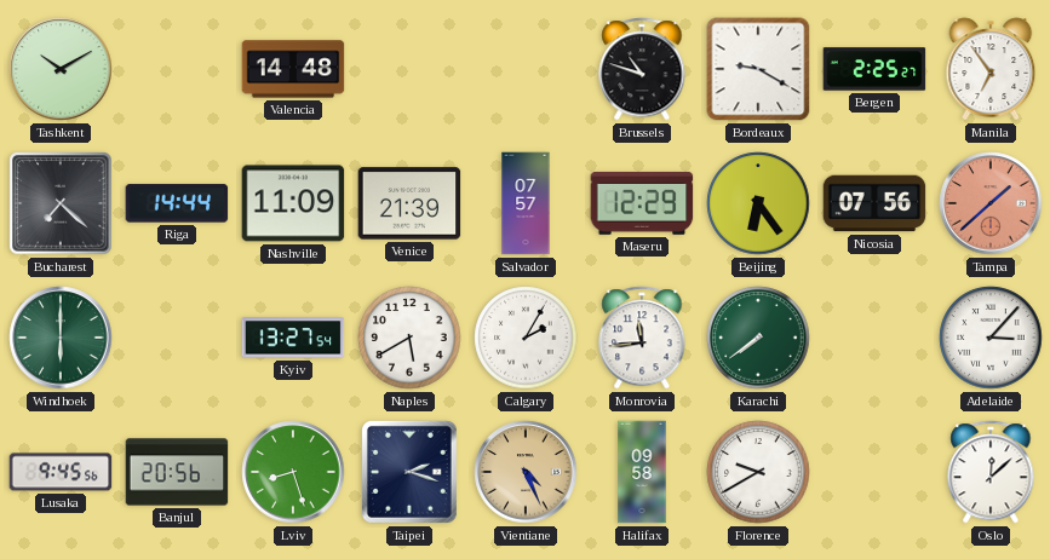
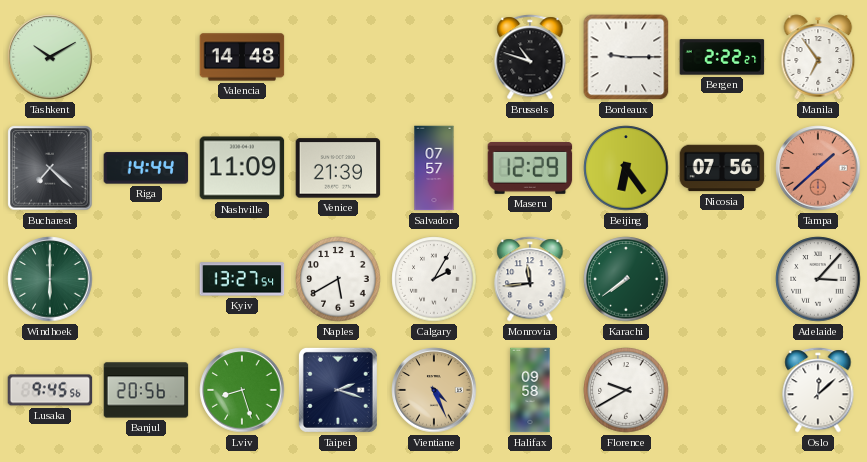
Bordeaux: 9:20 -> 9:15 (626, 57)
Bergen: 2:25 -> 2:22 (722, 57)
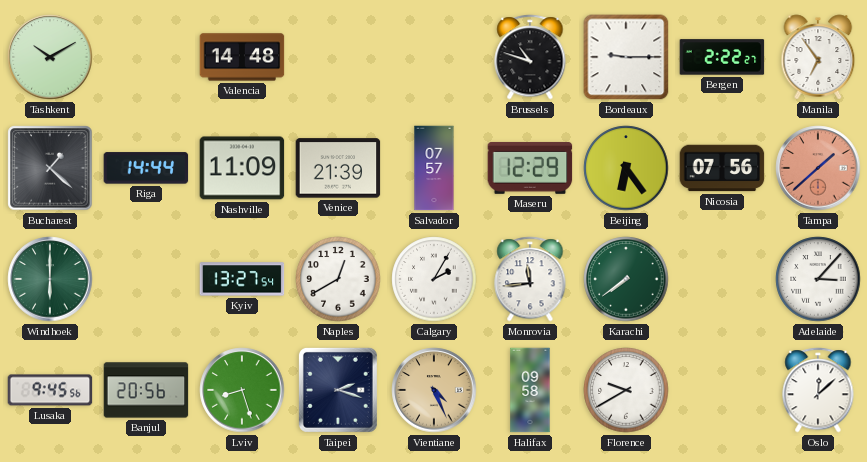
Bucharest: 7:22 -> 1:22 (50, 168)
Naples: 5:40 -> 12:40 (338, 279)
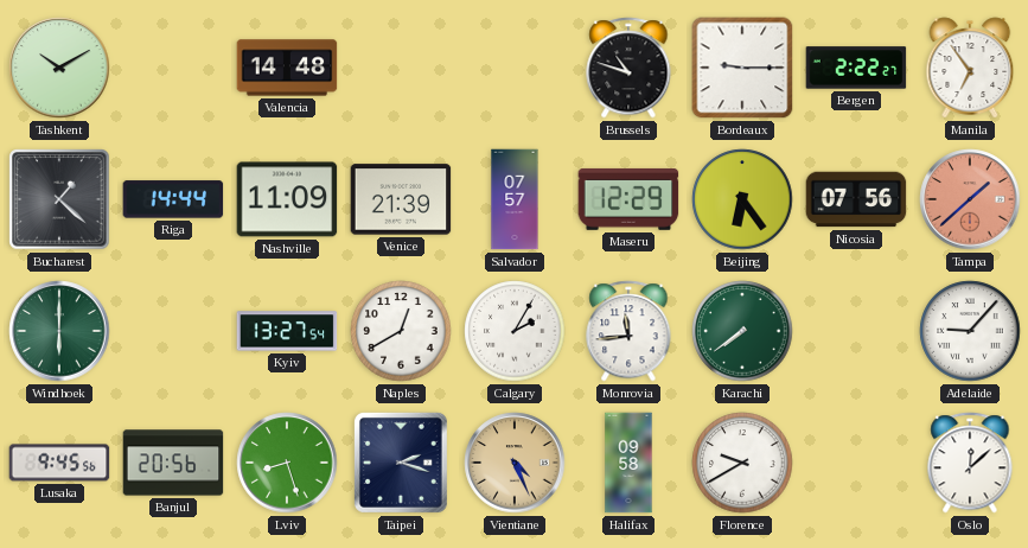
Adelaide: 3:07 -> 9:07 (970, 331)
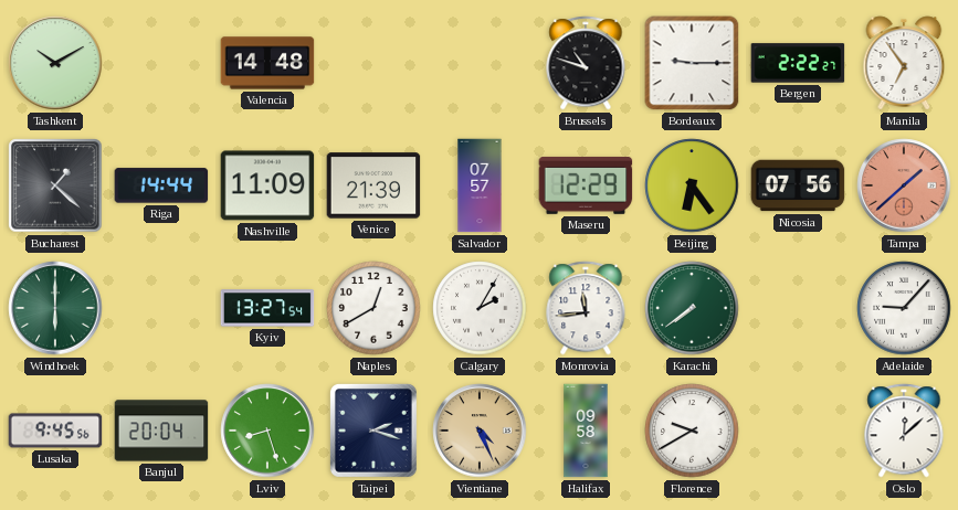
Banjul: 20:56 -> 20:04 (161, 431)
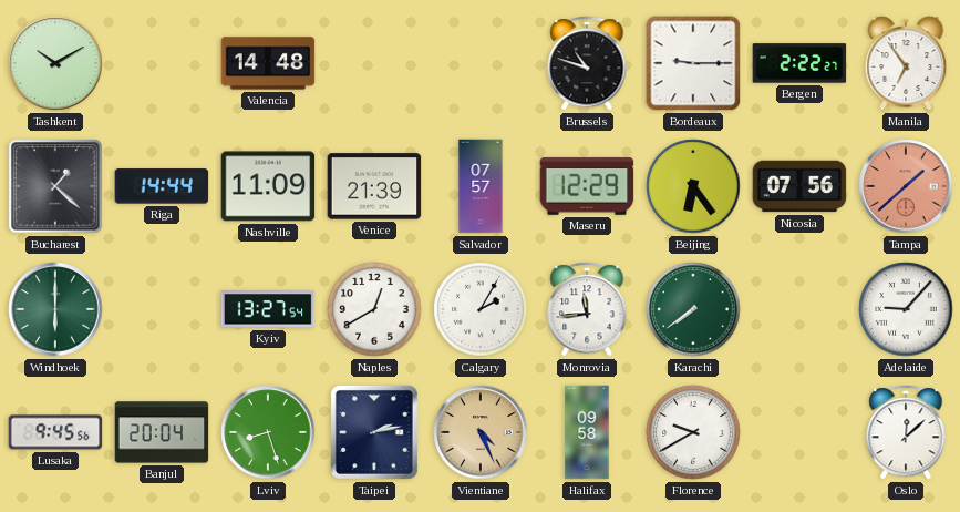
Taipei: 2:18 -> 2:13 (374, 432)
